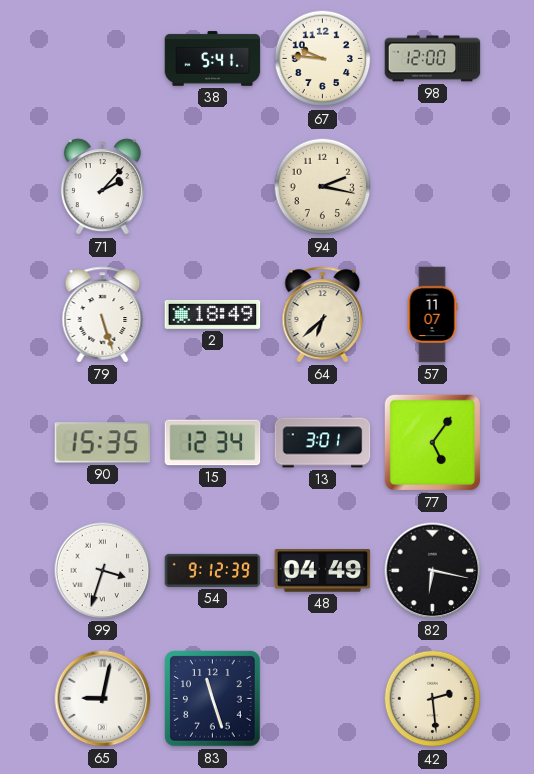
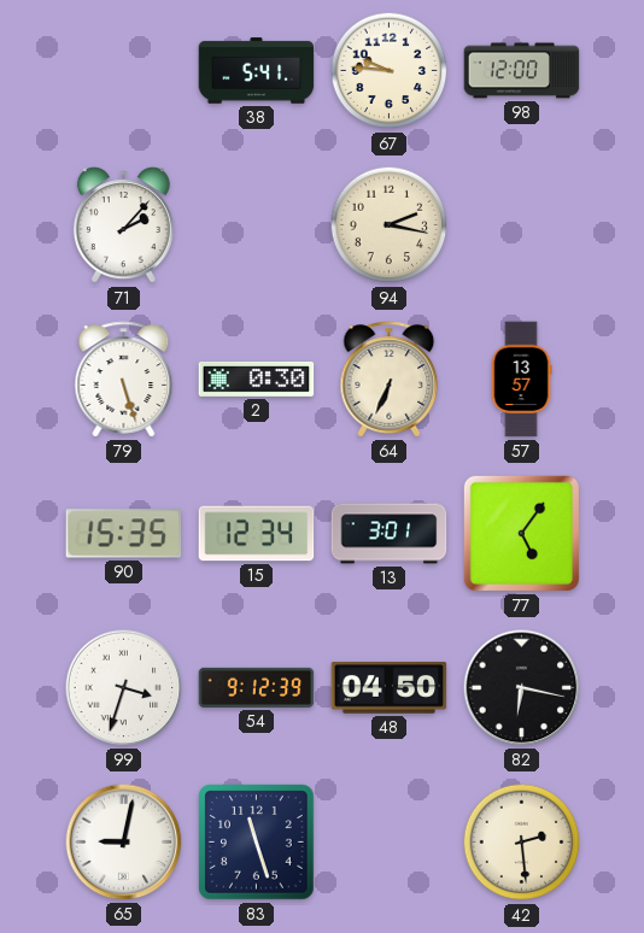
2: 18:49 -> 0:30 (257, 379)
64: 6:38 -> 6:34 (390, 380)
57: 11:07 -> 13:57 (521, 380)
48: 04:49 -> 04:50 (390, 688)
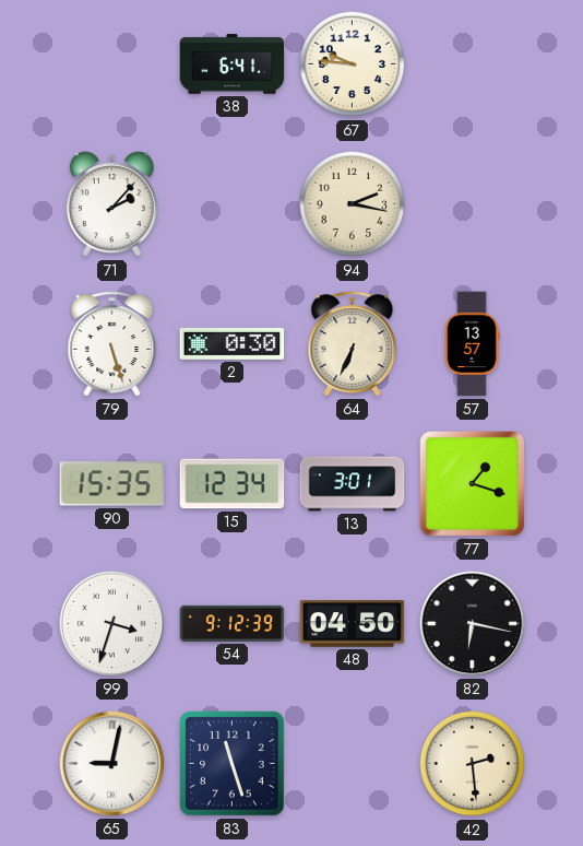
38: 5:41 -> 6:41 (233, 64)
98: 12:00 -> none (522, 71)
77: 5:06 -> 1:18 (472, 483)
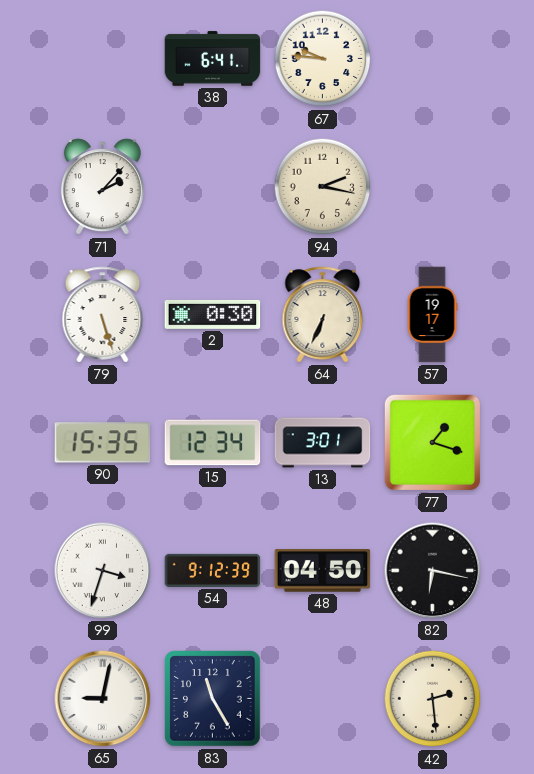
57: 13:57 -> 19:17 (432, 315)
83: 11:27 -> 11:25 (213, 699)
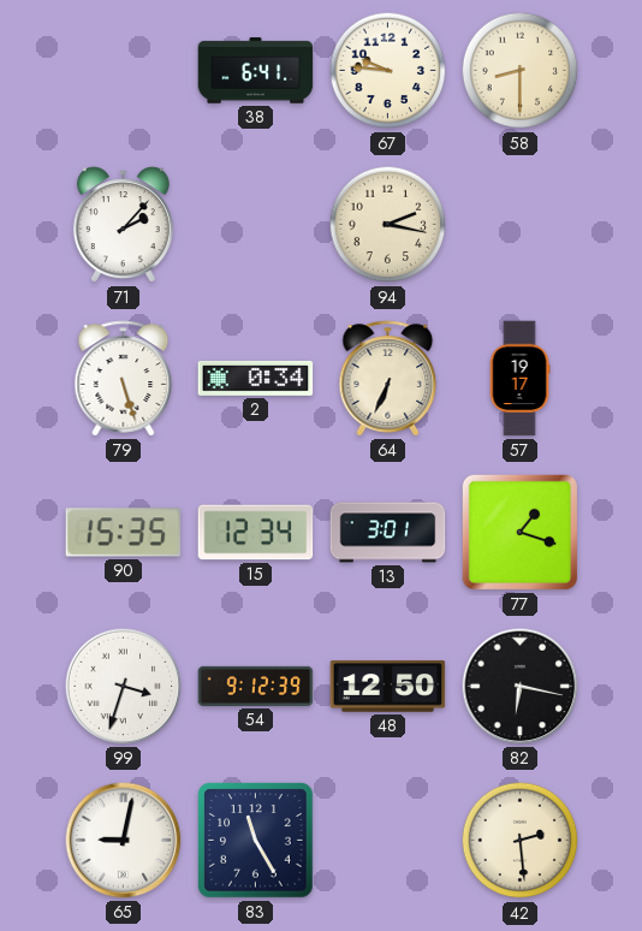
58: none -> 8:30 (521, 71)
2: 0:30 -> 0:34 (256, 378)
48: 04:50 -> 12:50 (388, 687)
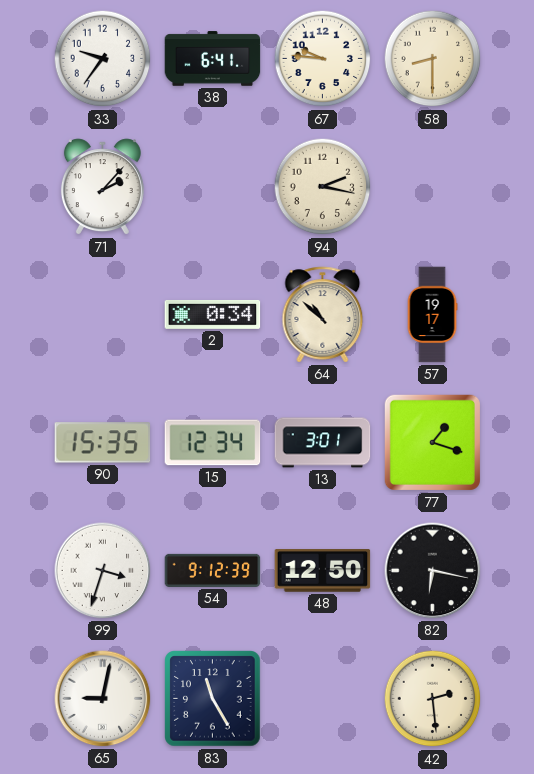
33: none -> 9:36 (103, 59)
79: 5:27 -> none (124, 379)
64: 6:34 -> 10:52 (323, 315)
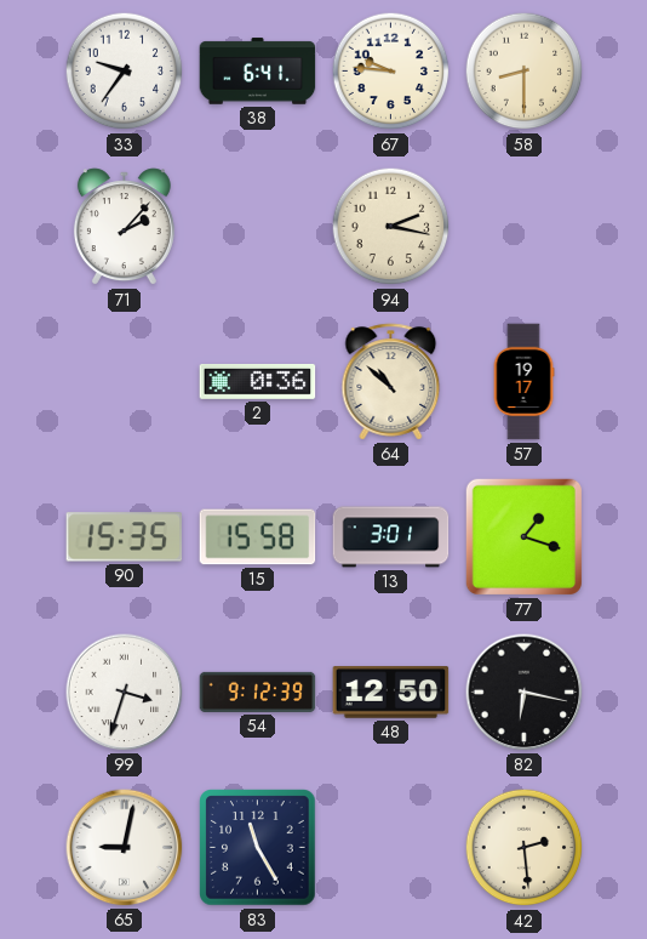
2: 0:34 -> 0:36 (258, 381)
15: 12:34 -> 15:58 (258, 537)
